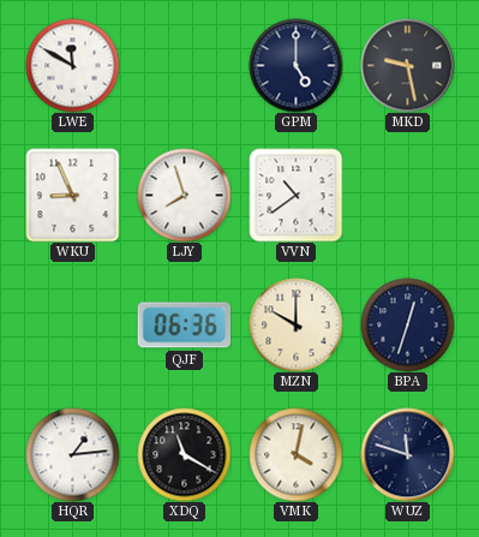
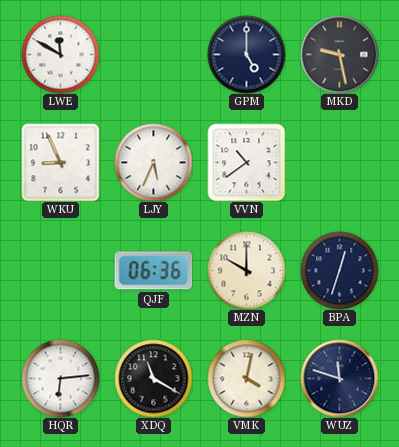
LJY: 7:57 -> 5:34 (153, 162)
HQR: 1:14 -> 6:14 (60, 378)
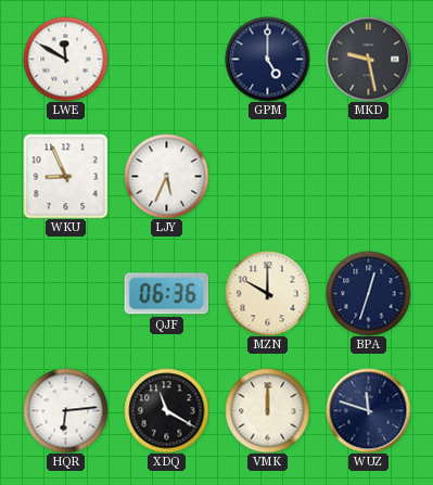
VVN: 10:39 -> none (246, 162)
VMK: 4:02 -> 12:00 (267, 410)
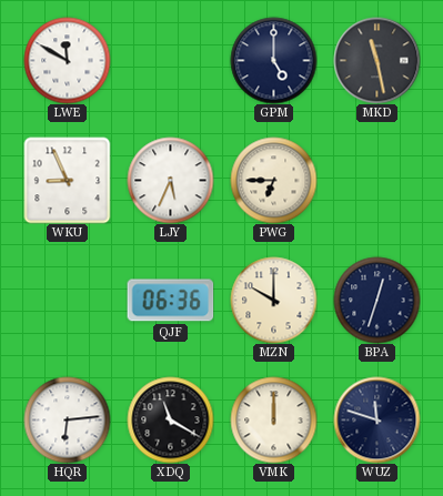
MKD: 9:28 -> 11:28 (376, 60)
PWG: none -> 6:45 (273, 180)
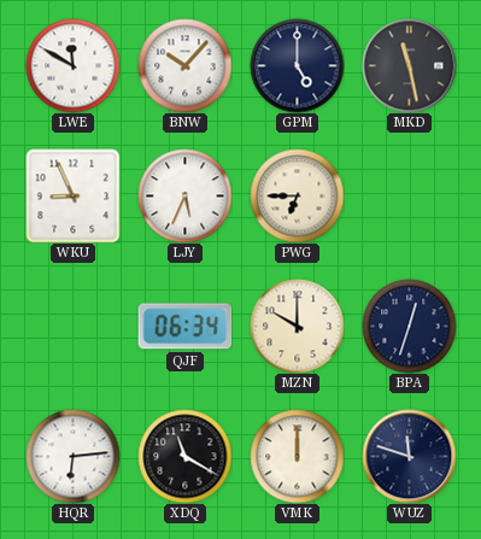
BNW: none -> 10:07 (184, 65)
QJF: 06:36 -> 06:34 (184, 327)
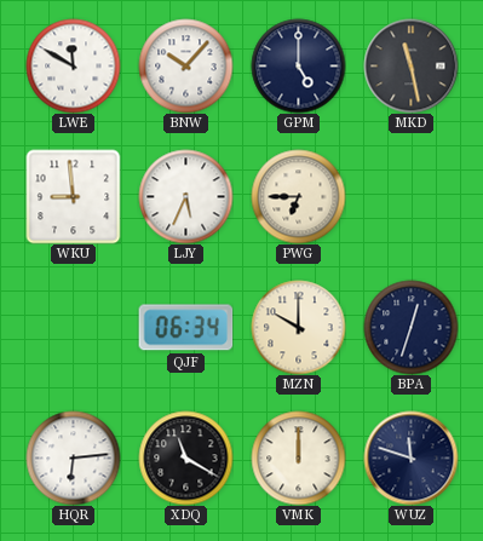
WKU: 8:56 -> 8:59 (73, 196)
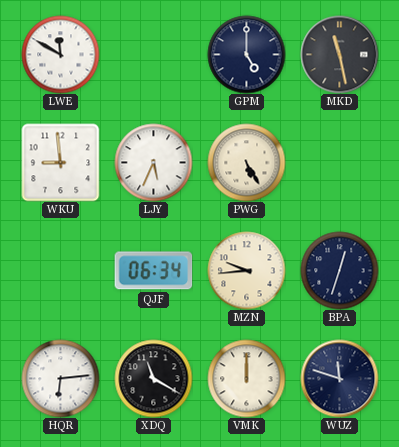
BNW: 10:07 -> none (185, 65)
PWG: 6:45 -> 5:25 (246, 162)
MZN: 10:00 -> 9:44 (246, 270)
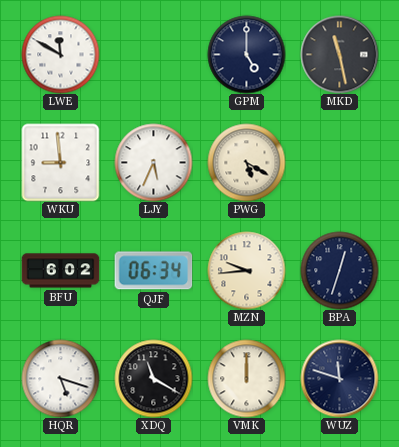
PWG: 5:25 -> 5:20 (246, 162)
BFU: none -> 6:02 (60, 271)
HQR: 6:14 -> 5:18 (60, 378)
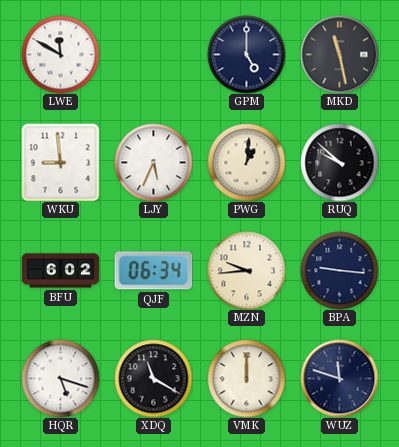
PWG: 5:20 -> 1:01 (246, 162)
RUQ: none -> 9:52 (339, 162)
BPA: 12:33 -> 9:16 (339, 270)
